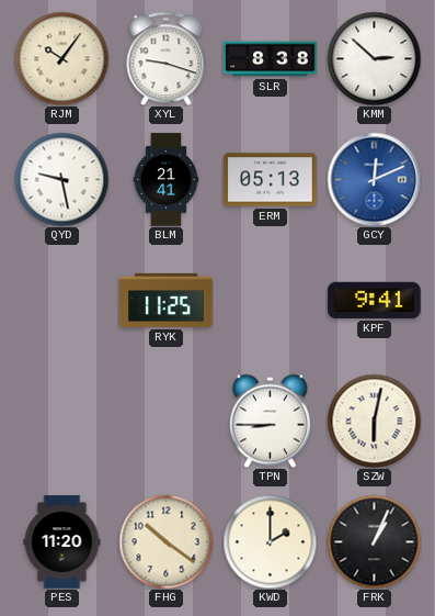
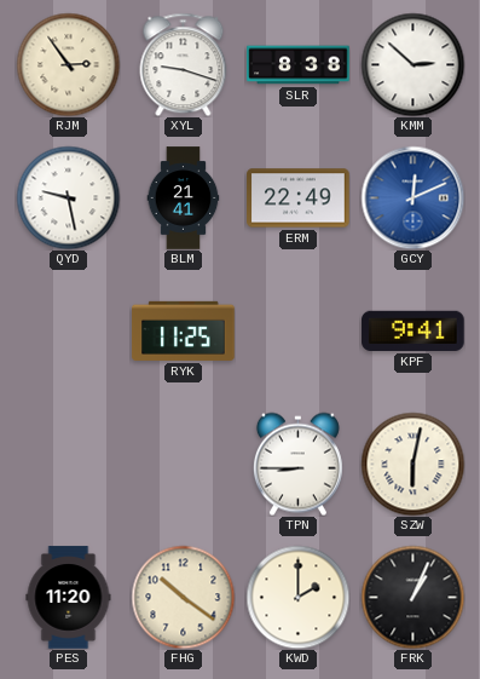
RJM: 10:06 -> 2:54 (68, 64)
ERM: 05:13 -> 22:49 (299, 198)
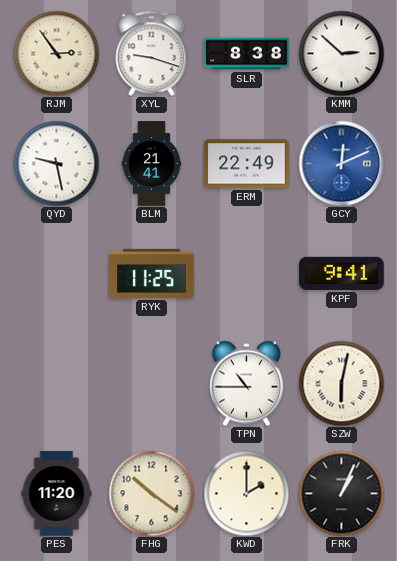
TPN: 8:45 -> 10:45 (246, 383)
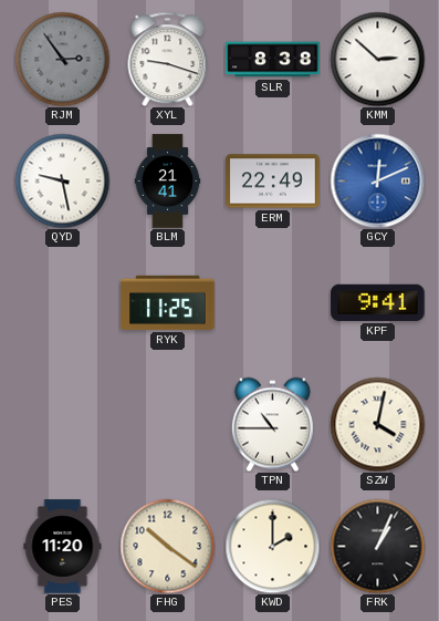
RJM dial: cream -> grey (62, 59)
SZW: 6:02 -> 4:02 (377, 424)
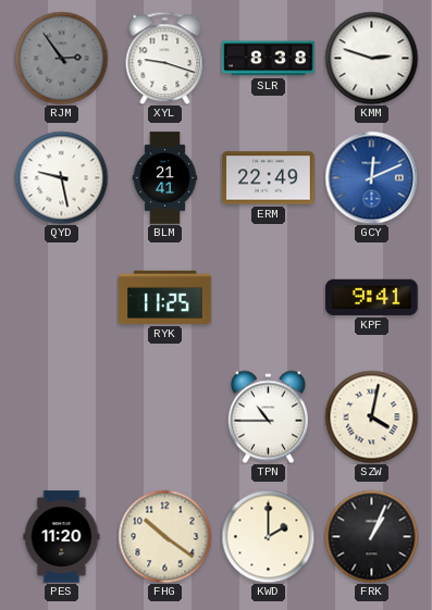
KMM: 2:52 -> 2:48 (371, 58)
